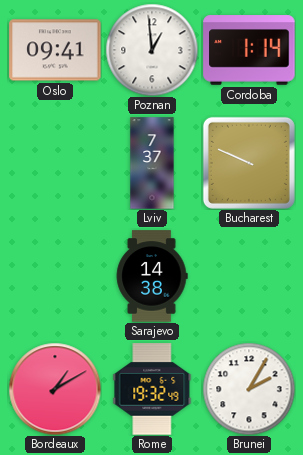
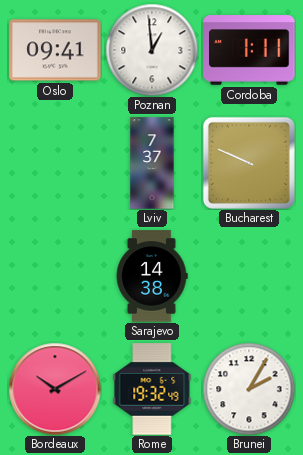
Cordoba: 1:14 -> 1:11 (249, 50)
Bordeaux: 1:10 -> 10:10 (55, 389)
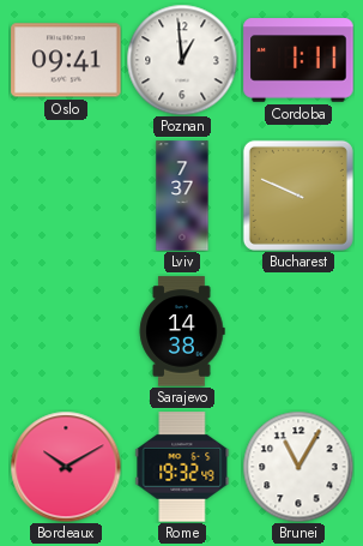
Brunei: 2:05 -> 11:05 (298, 467)
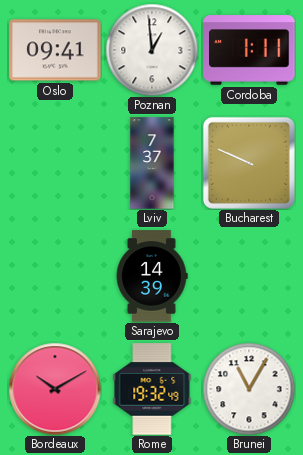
Sarajevo: 14:38 -> 14:39 (152, 276)
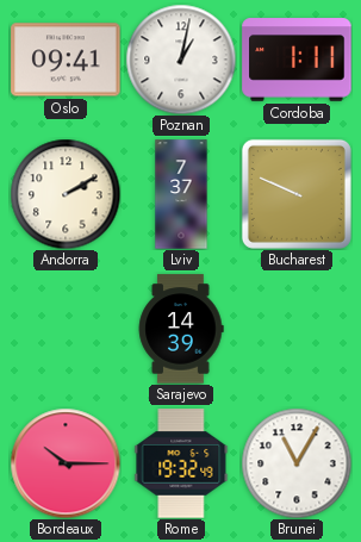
Poznan: 12:59 -> 1:02 (181, 60)
Andorra: none -> 2:10 (66, 194)
Bordeaux: 10:10 -> 10:15 (66, 463)
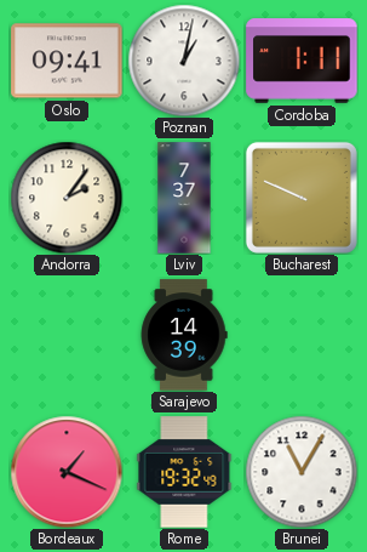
Andorra: 2:10 -> 2:06 (67, 198)
Bordeaux: 10:15 -> 1:19 (67, 472)
